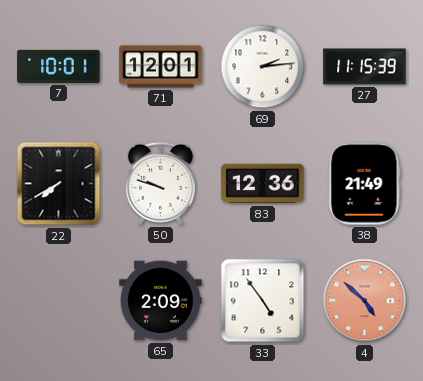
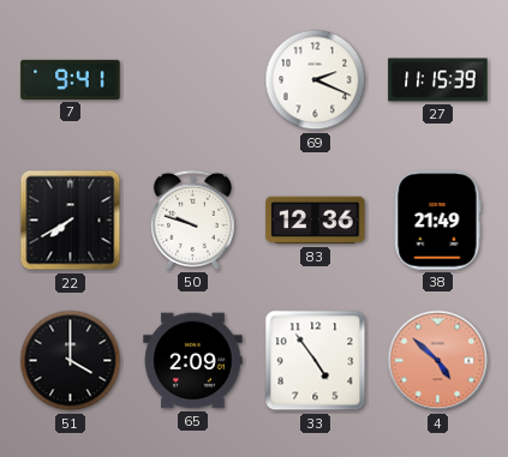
7: 10:01 -> 9:41 (71, 79)
71: 12:01 -> none (161, 67)
69: 2:14 -> 2:19 (316, 80)
51: none -> 4:00 (71, 361)
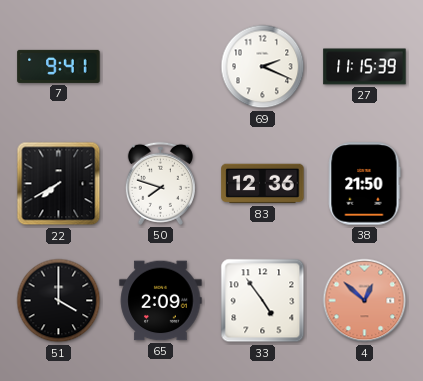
50: 9:48 -> 7:48 (160, 183)
38: 21:49 -> 21:50 (365, 184)
4: 4:52 -> 12:52 (365, 301)
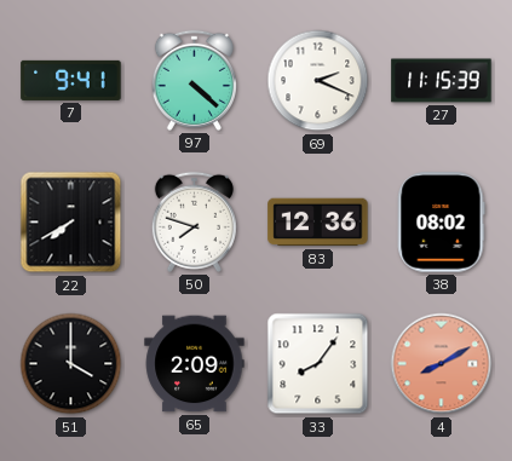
97: none -> 4:22 (194, 80)
38: 21:50 -> 08:02 (442, 223)
33: 4:54 -> 8:06 (318, 364)
4: 12:52 -> 8:10 (442, 364)
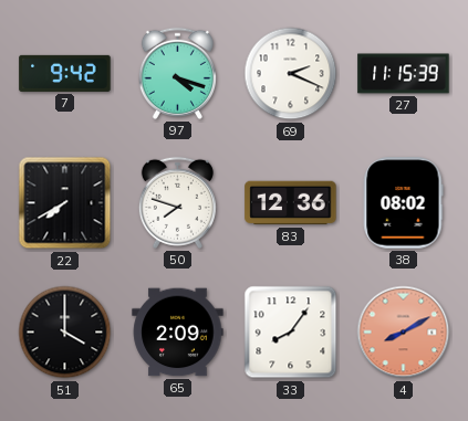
7: 9:41 -> 9:42 (65, 73)
97: 4:22 -> 4:18 (177, 73)
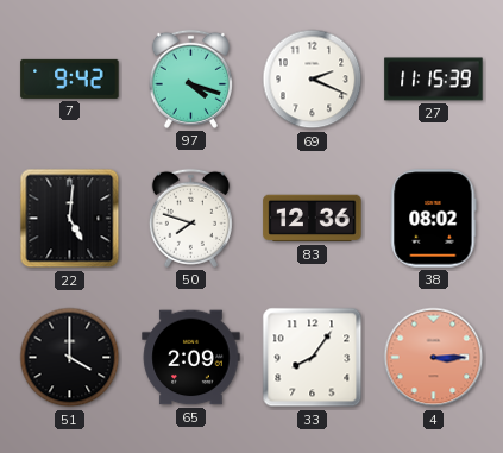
22: 7:40 -> 5:01 (70, 219)
4: 8:10 -> 3:15 (434, 358)
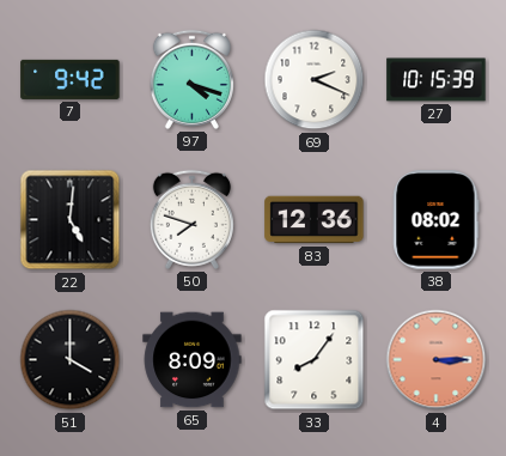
27: 11:15 -> 10:15 (437, 80)
65: 2:09 -> 8:09 (193, 360)
